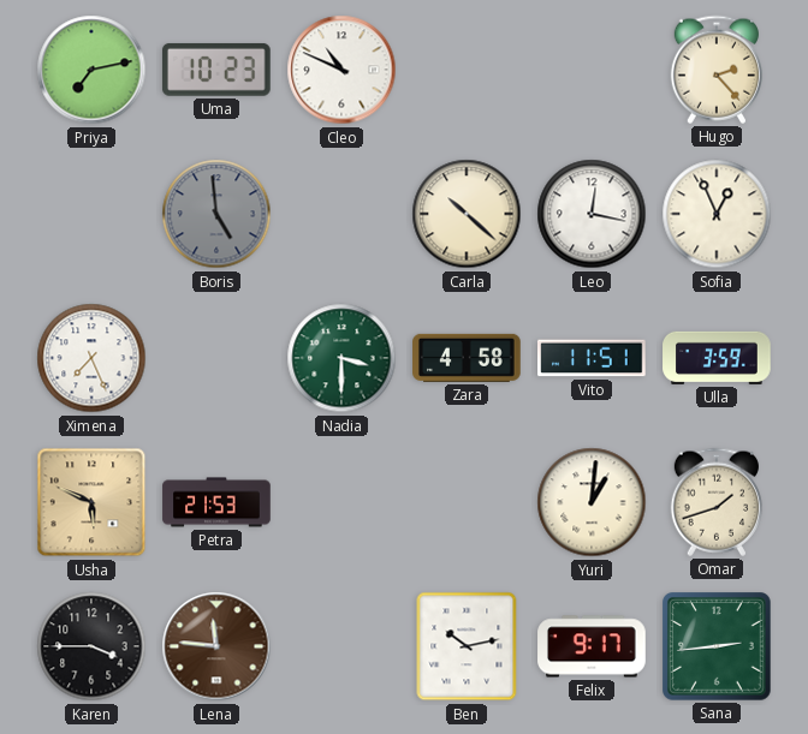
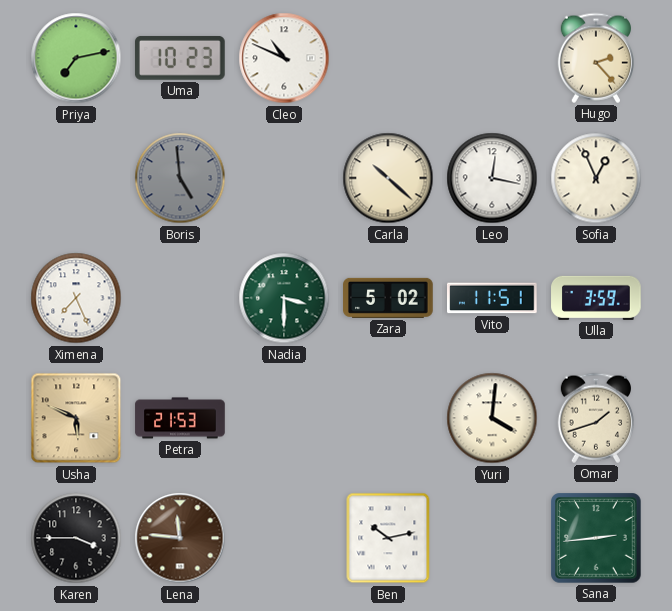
Zara: 4:58 -> 5:02 (388, 298)
Yuri: 1:01 -> 4:01 (492, 418)
Felix: 9:17 -> none (592, 646)
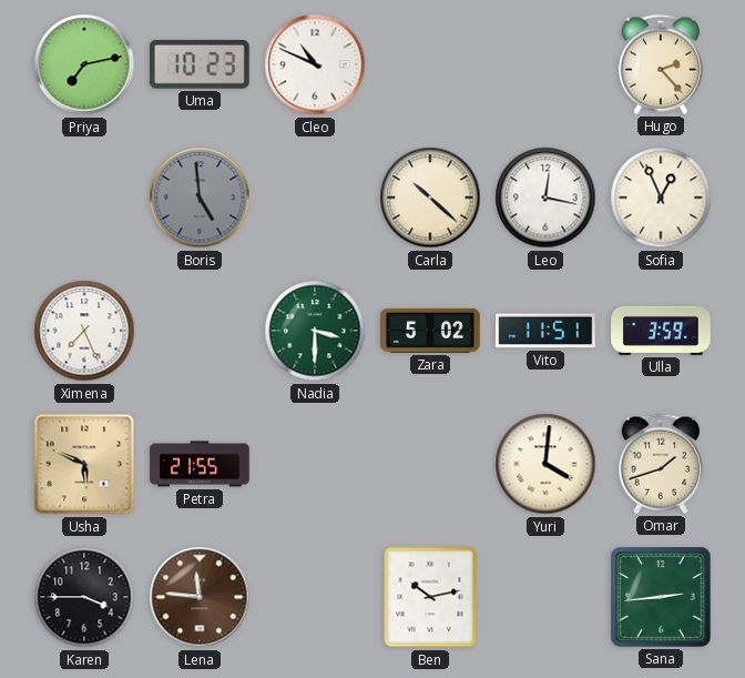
Petra: 21:53 -> 21:55 (200, 464)
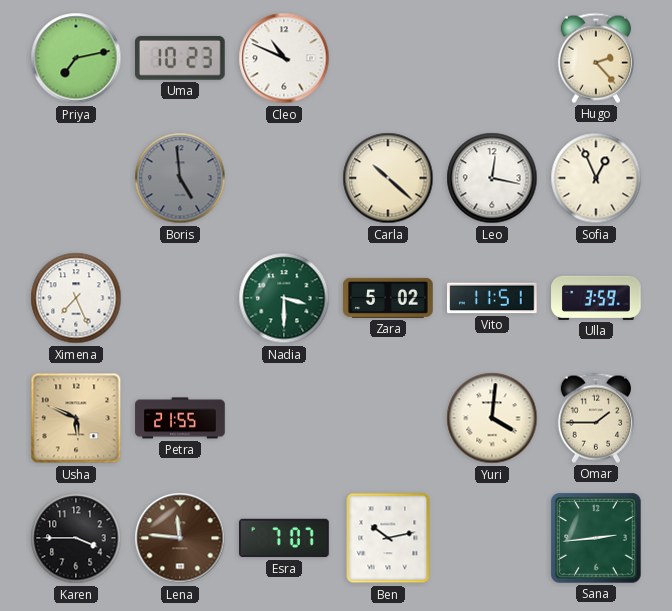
Omar: 1:42 -> 1:45 (595, 418)
Esra: none -> 7:07 (284, 538)
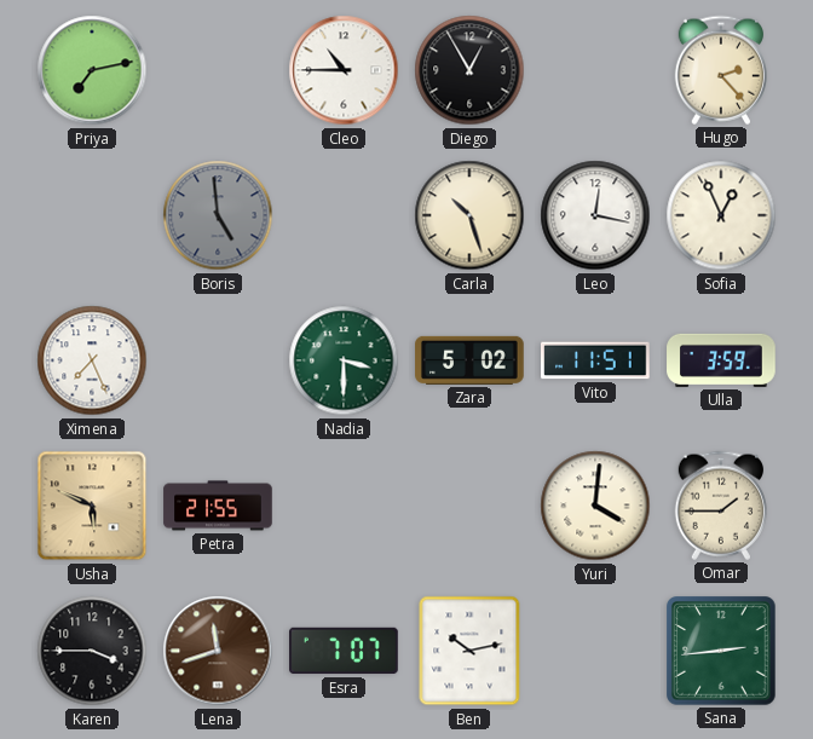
Uma: 10:23 -> none (180, 58)
Cleo: 10:49 -> 10:45 (344, 70)
Diego: none -> 12:55 (469, 70)
Carla: 10:22 -> 10:27 (469, 215)
Lena: 11:46 -> 11:42 (218, 651)
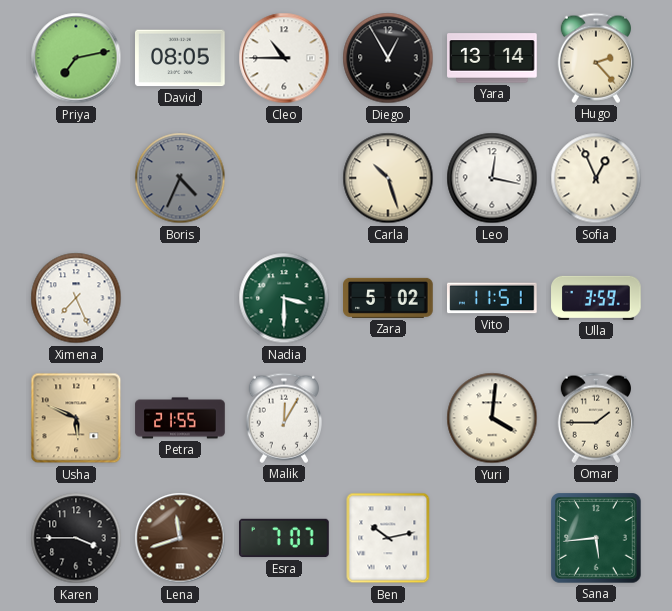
David: none -> 08:05 (181, 58)
Yara: none -> 13:14 (492, 58)
Boris: 4:59 -> 4:34 (180, 178)
Malik: none -> 12:05 (283, 418)
Sana: 2:44 -> 5:44 (597, 539)
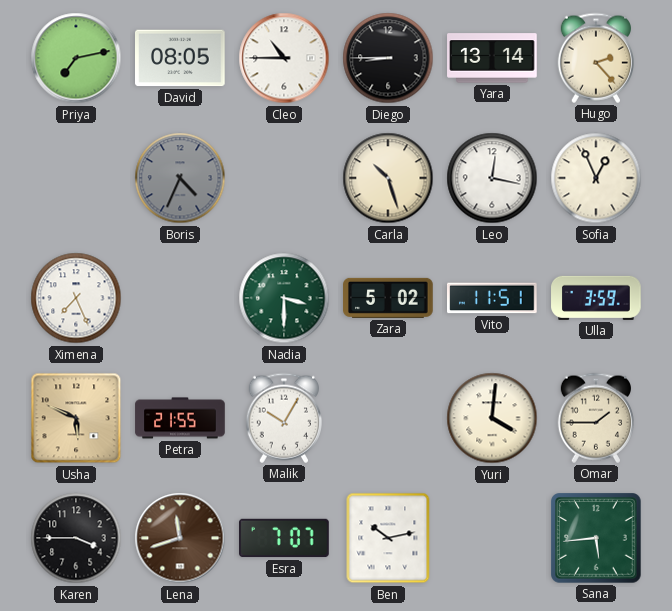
Diego: 12:55 -> 8:45 (388, 58)
Malik: 12:05 -> 10:05 (283, 418)
